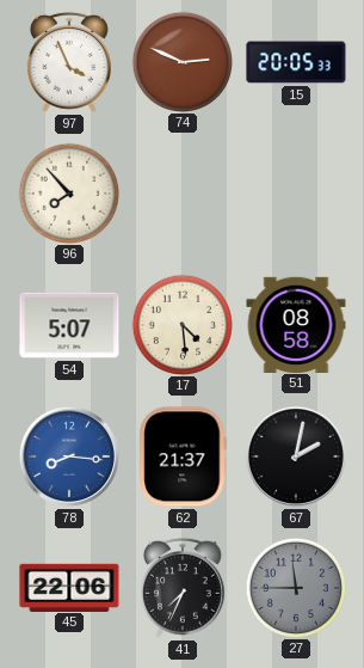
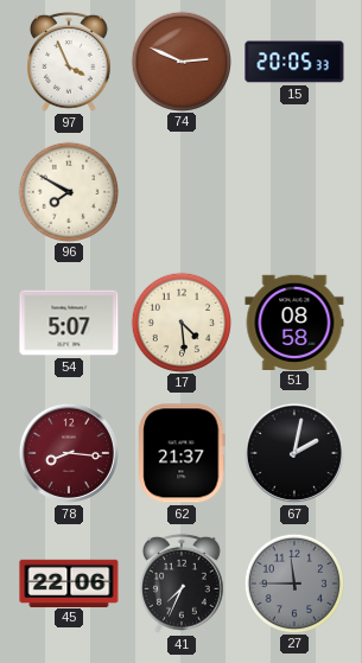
96: 7:53 -> 7:50 (68, 191)
78 dial: blue -> burgundy (69, 453)
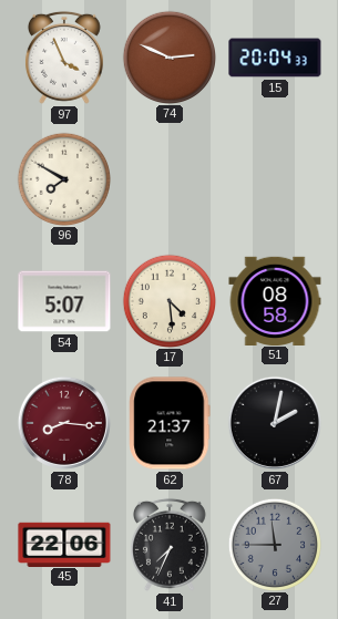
15: 20:05 -> 20:04 (275, 58)
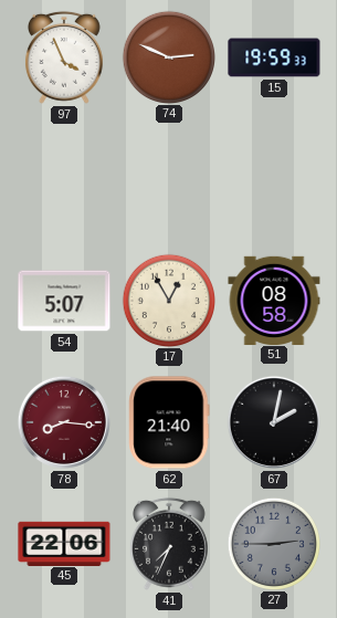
15: 20:04 -> 19:59 (274, 57)
96: 7:50 -> none (63, 178)
17: 4:29 -> 12:55 (168, 300)
62: 21:37 -> 21:40 (169, 422)
27: 11:45 -> 2:45 (273, 543)
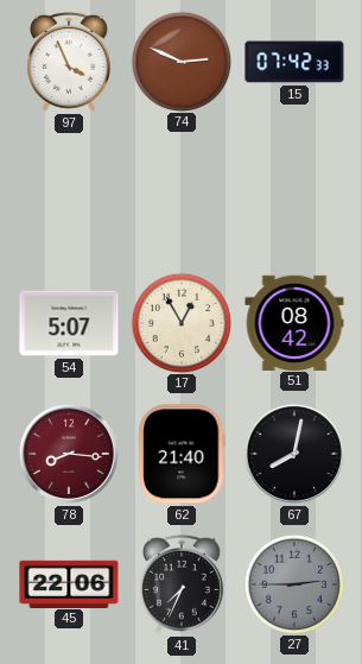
15: 19:59 -> 07:42 (294, 62)
51: 08:58 -> 08:42 (294, 322)
67: 2:02 -> 8:02 (294, 454)
